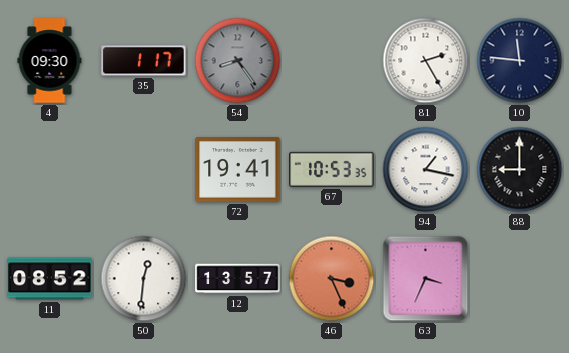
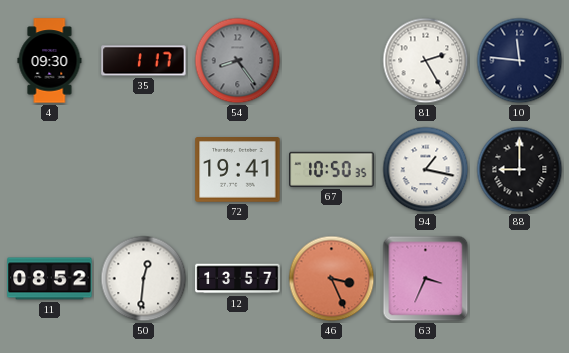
67: 10:53 -> 10:50 (332, 169)
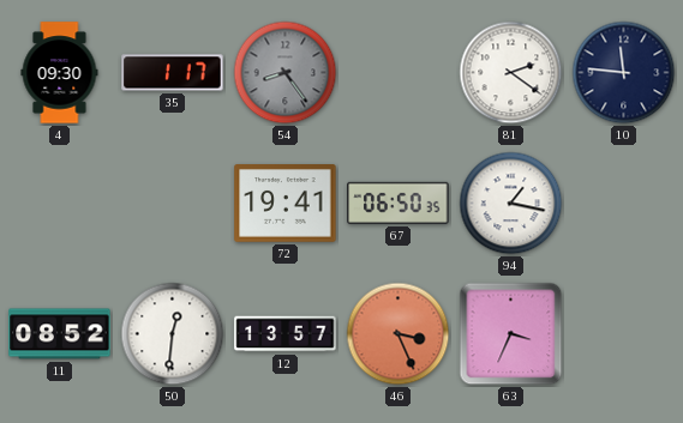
81: 2:25 -> 2:21 (511, 73)
67: 10:50 -> 06:50 (399, 203)
88: 9:00 -> none (520, 170)
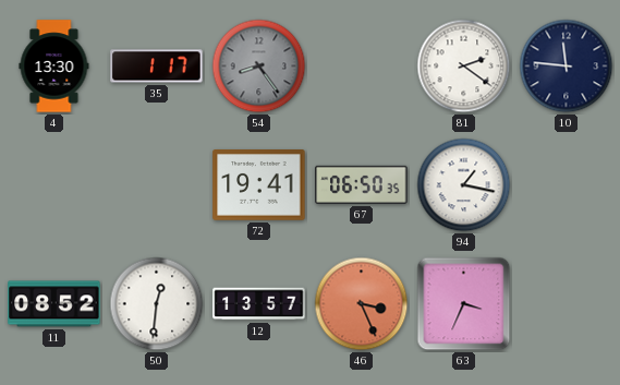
4: 09:30 -> 13:30 (54, 67)
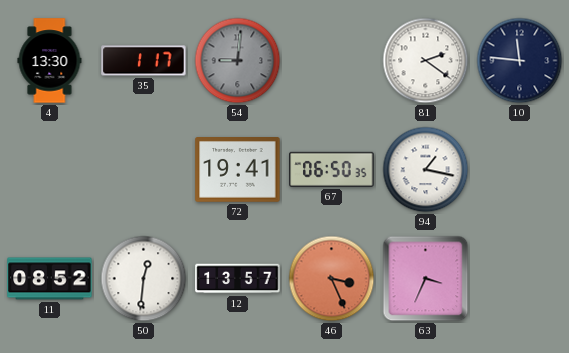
54: 8:24 -> 9:01 (238, 61)
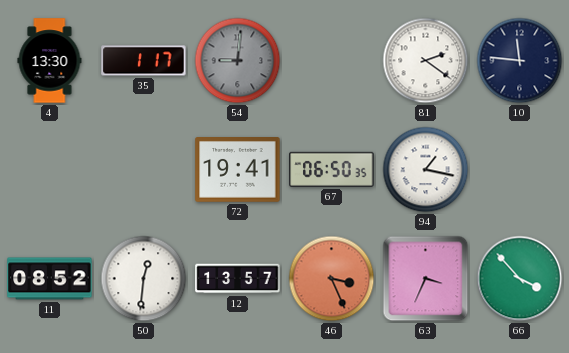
66: none -> 3:53 (520, 279)
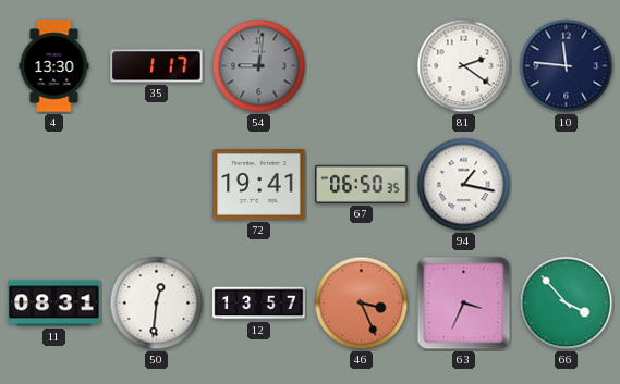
11: 08:52 -> 08:31 (54, 304)
